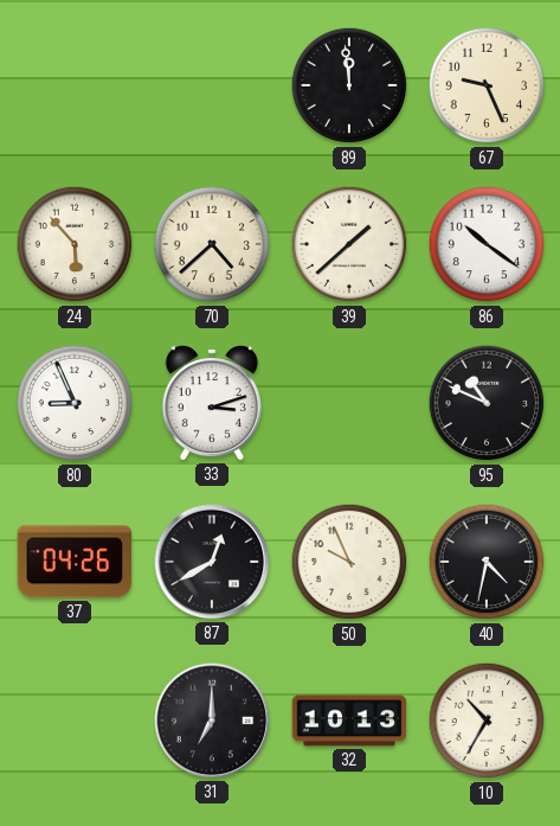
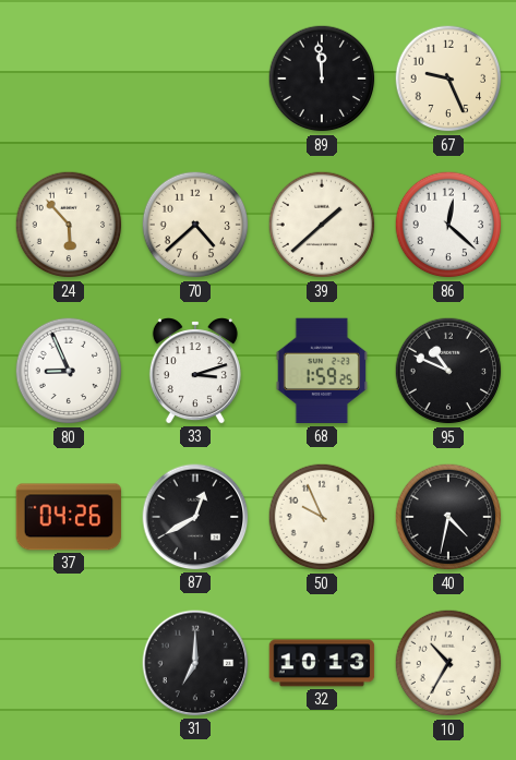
86: 10:21 -> 12:22 (448, 225)
68: none -> 1:59 (322, 371)
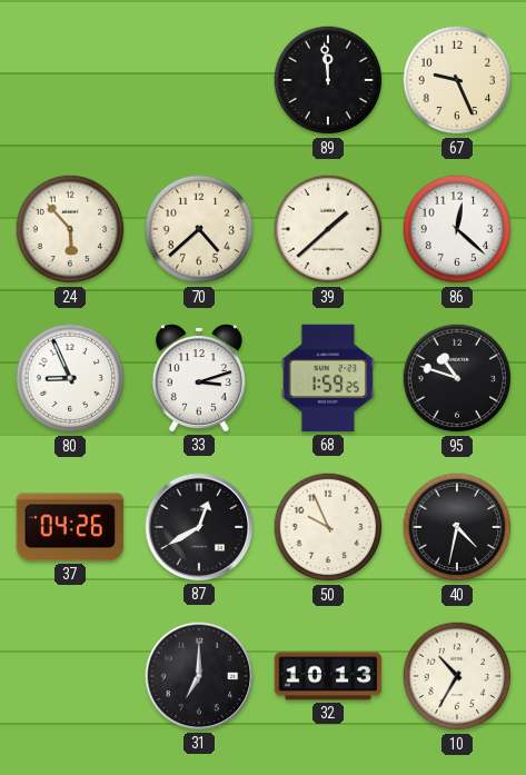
95: 10:49 -> 10:48 (457, 378)
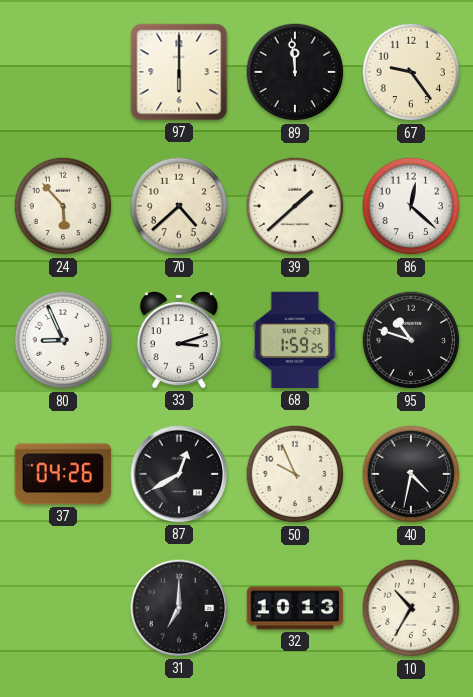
97: none -> 6:00 (179, 72)
67: 9:26 -> 9:24 (411, 72)
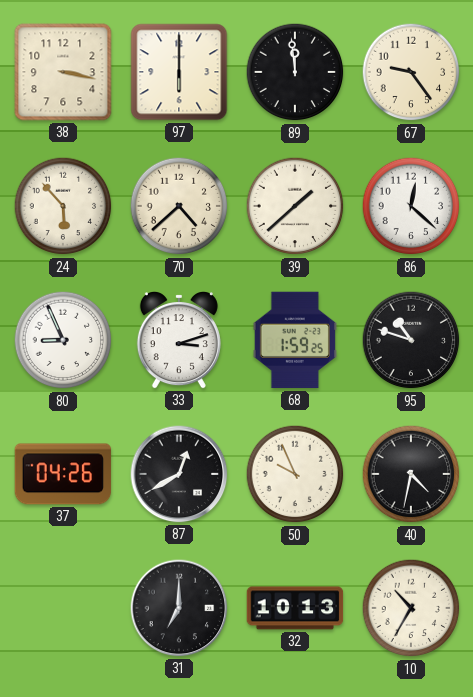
38: none -> 3:17 (63, 72)
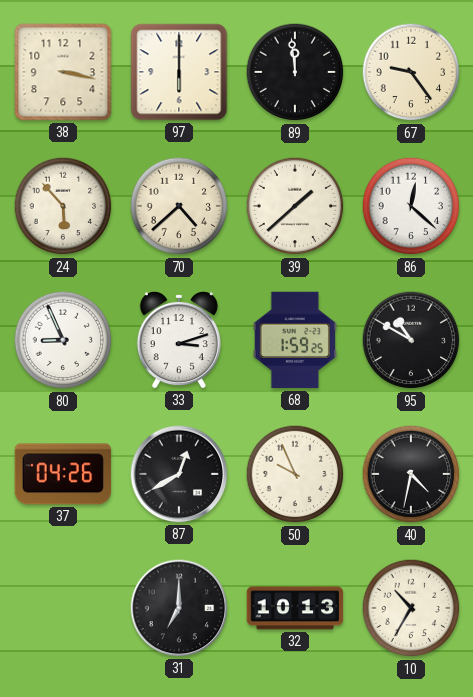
95: 10:48 -> 10:50 (411, 340)
